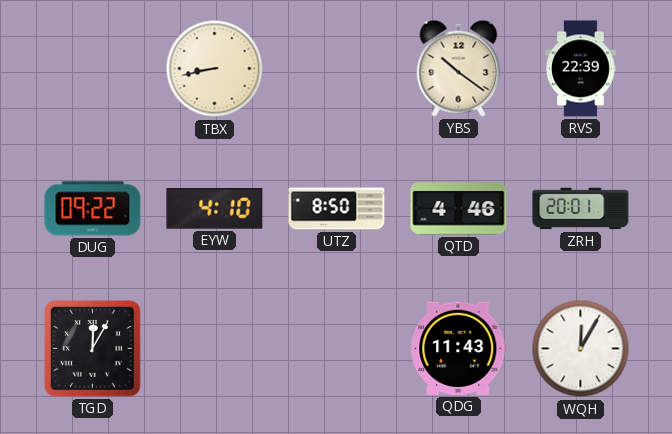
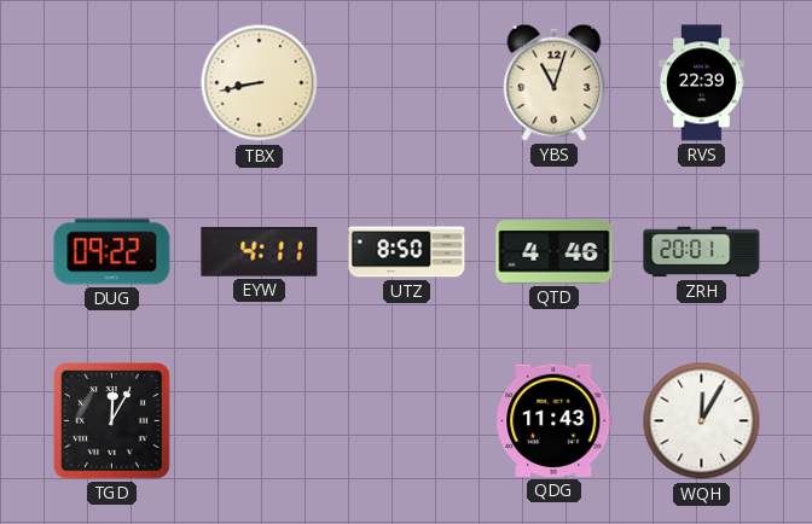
YBS: 10:21 -> 11:03 (555, 82)
EYW: 4:10 -> 4:11 (260, 252)
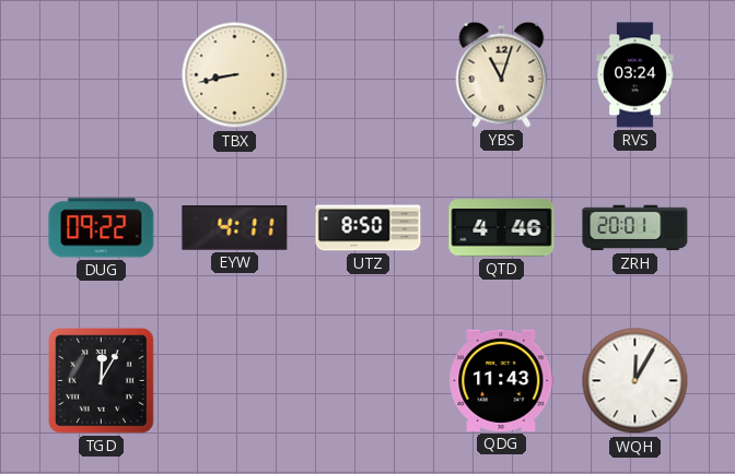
RVS: 22:39 -> 03:24 (635, 75)
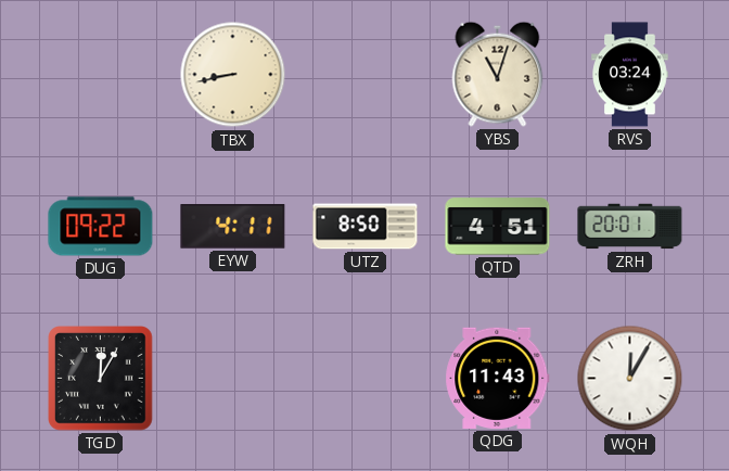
QTD: 4:46 -> 4:51 (498, 227)
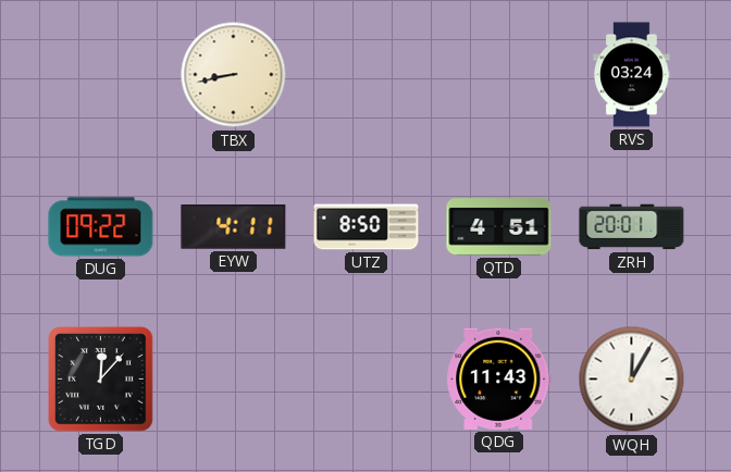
YBS: 11:03 -> none (498, 74)
TGD: 12:05 -> 12:07 (101, 380)
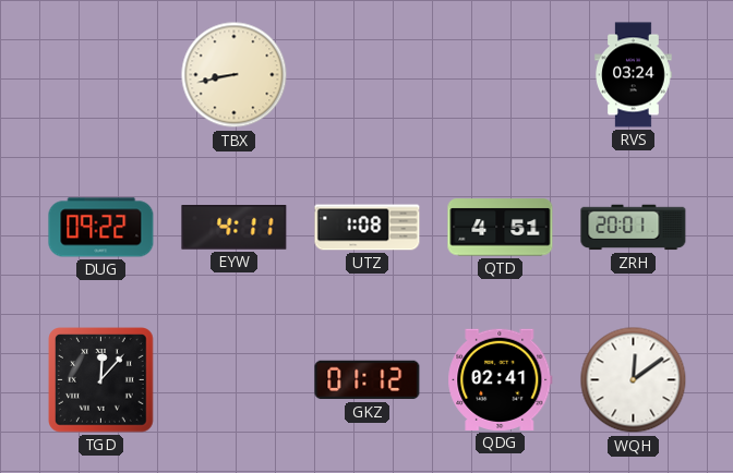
UTZ: 8:50 -> 1:08 (368, 228)
GKZ: none -> 01:12 (368, 380)
QDG: 11:43 -> 02:41 (501, 379)
WQH: 12:05 -> 12:09 (634, 380)
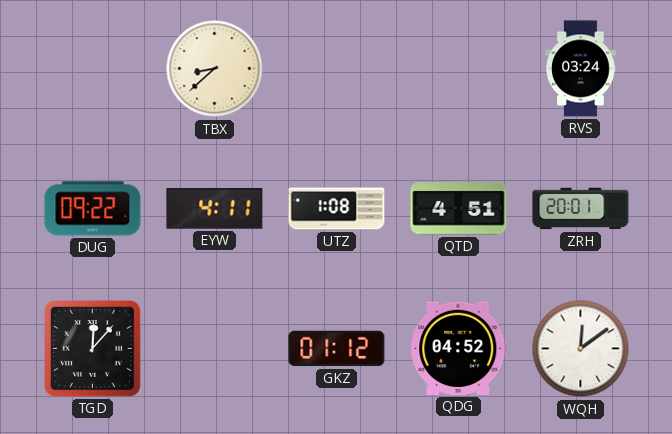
TBX: 8:43 -> 8:38 (215, 69)
QDG: 02:41 -> 04:52 (459, 348)
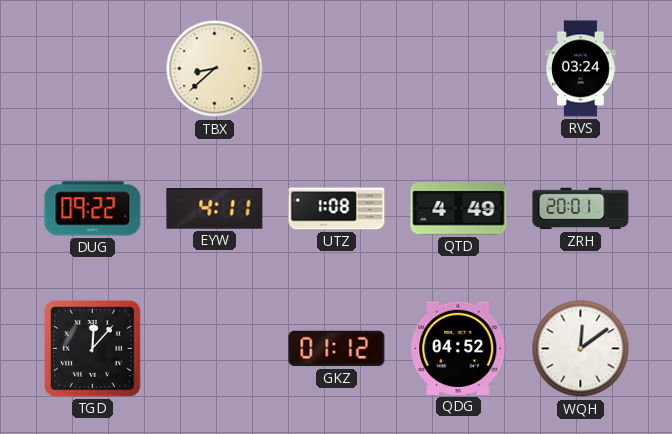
QTD: 4:51 -> 4:49 (459, 209)
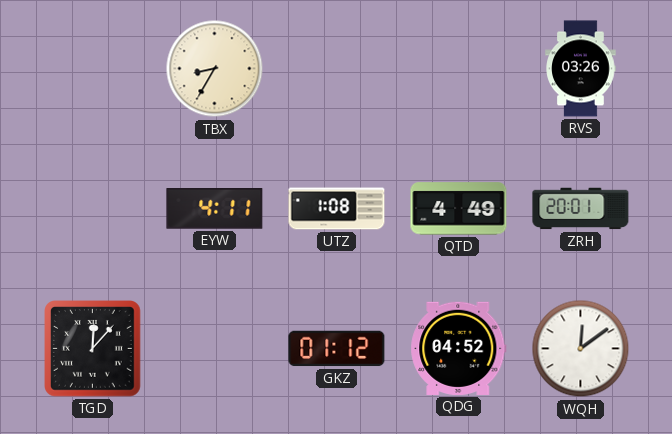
TBX: 8:38 -> 8:35 (215, 69)
RVS: 03:24 -> 03:26 (581, 69)
DUG: 09:22 -> none (93, 209)
